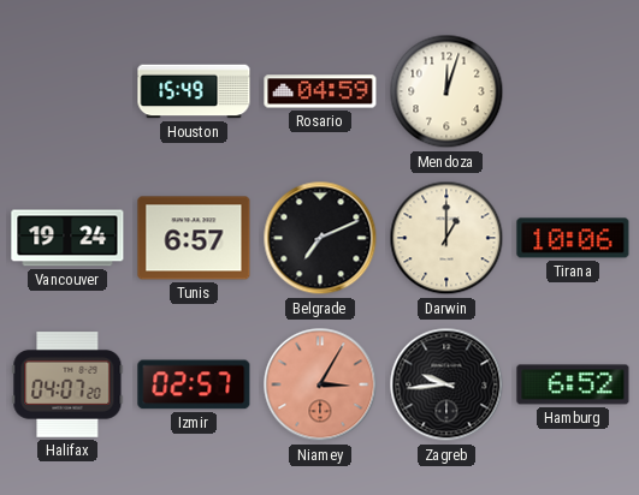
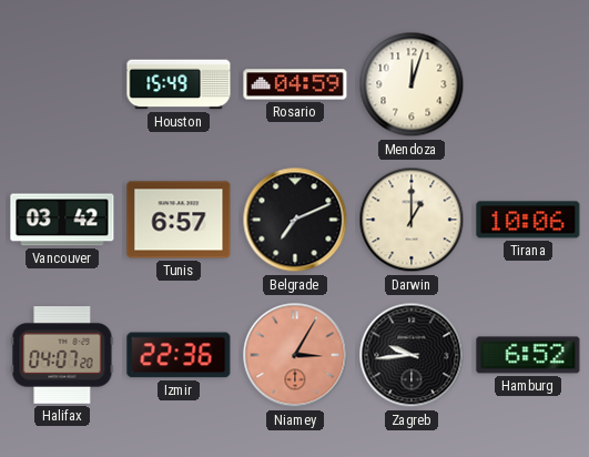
Vancouver: 19:24 -> 03:42 (62, 220)
Izmir: 02:57 -> 22:36 (179, 355)
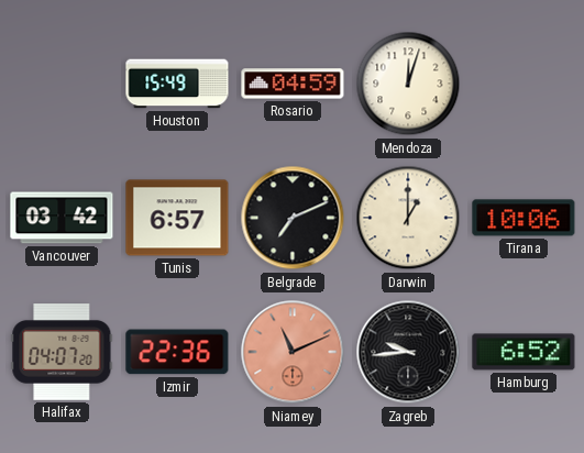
Niamey: 3:05 -> 11:11 (293, 352)
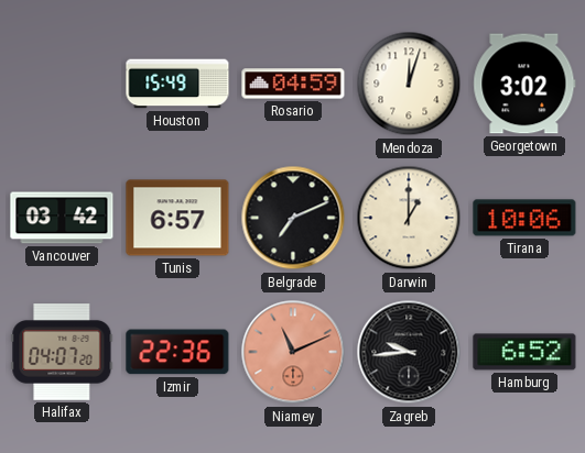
Georgetown: none -> 3:02 (524, 84)
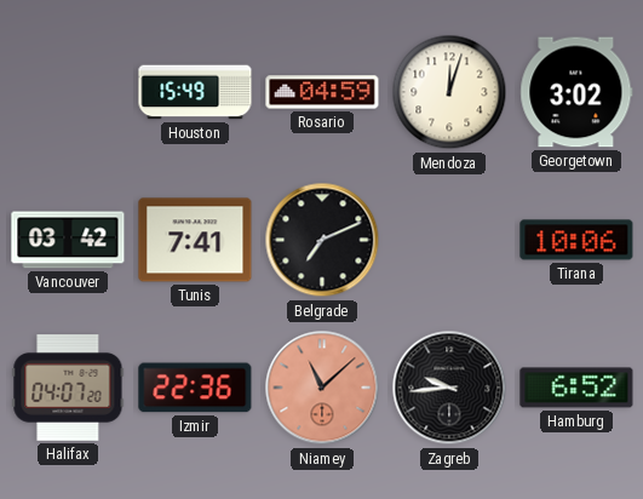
Tunis: 6:57 -> 7:41 (195, 240)
Darwin: 1:00 -> none (409, 218)
Niamey: 11:11 -> 11:08 (322, 388)
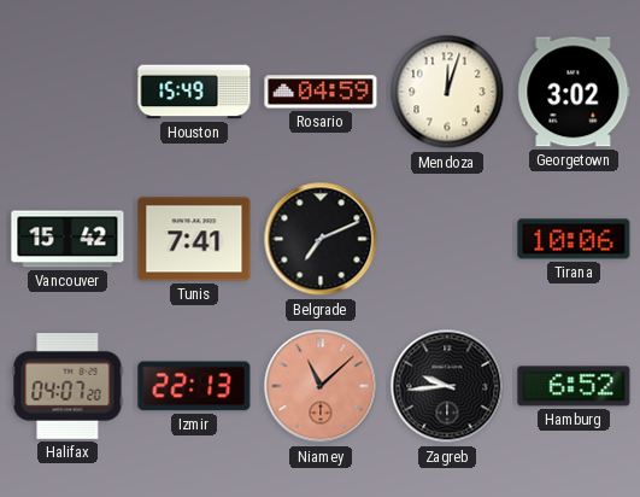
Vancouver: 03:42 -> 15:42 (67, 239)
Izmir: 22:36 -> 22:13 (194, 386)
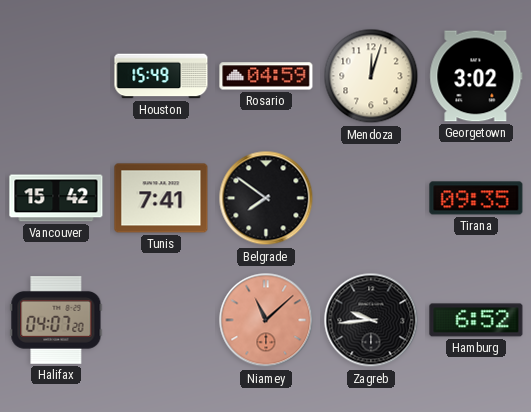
Belgrade: 7:11 -> 7:51 (266, 198)
Tirana: 10:06 -> 09:35 (476, 198)
Izmir: 22:13 -> none (194, 386)
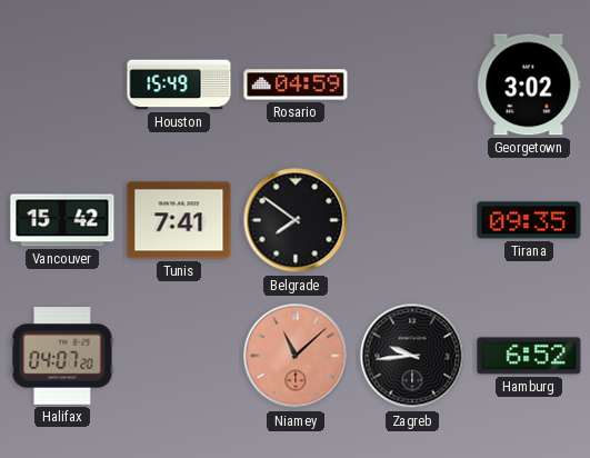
Mendoza: 12:03 -> none (371, 76)
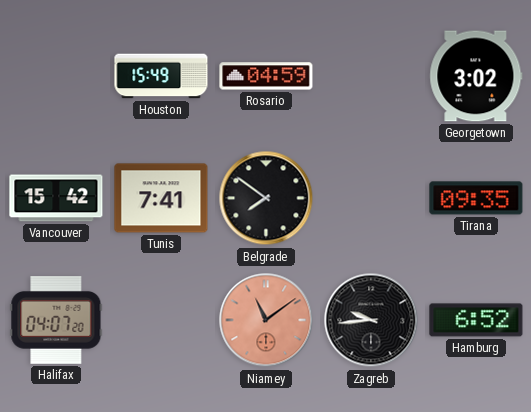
Niamey: 11:08 -> 11:09 (266, 320)
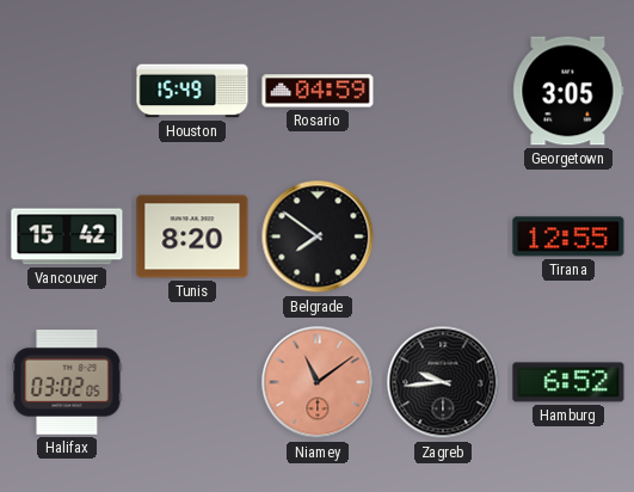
Georgetown: 3:02 -> 3:05 (568, 91)
Tunis: 7:41 -> 8:20 (192, 236)
Tirana: 09:35 -> 12:55 (568, 236)
Halifax: 04:07 -> 03:02 (67, 382)
